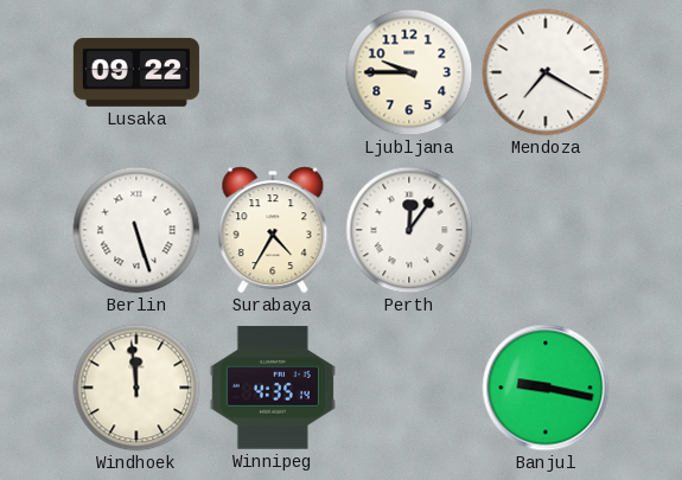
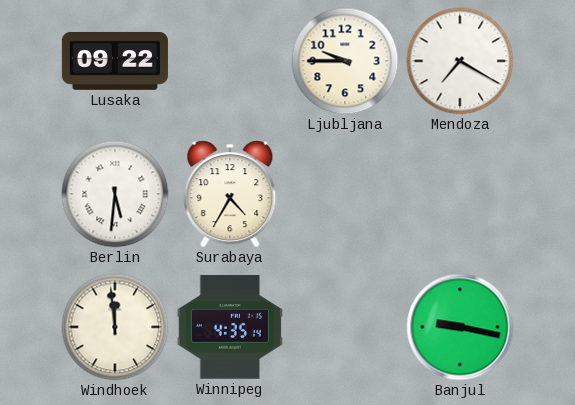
Berlin: 5:27 -> 5:31 (115, 194)
Perth: 12:06 -> none (409, 230)
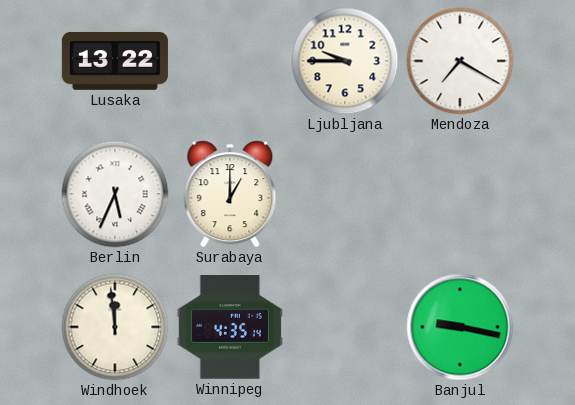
Lusaka: 09:22 -> 13:22 (115, 61)
Berlin: 5:31 -> 5:34 (115, 194)
Surabaya: 4:35 -> 1:00 (230, 194)
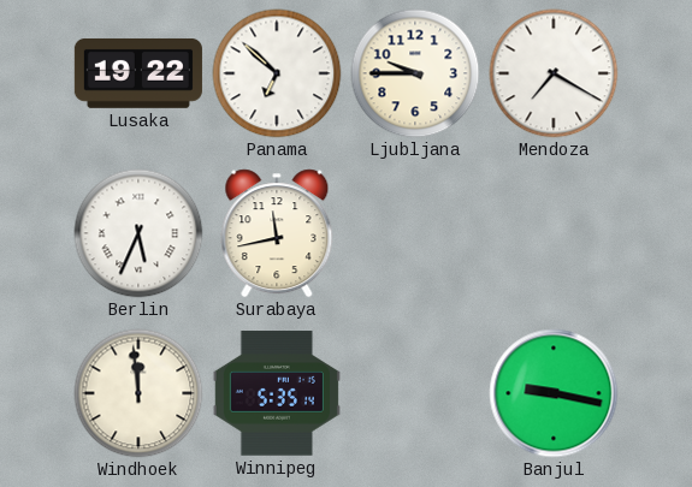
Lusaka: 13:22 -> 19:22 (138, 73)
Panama: none -> 6:52 (277, 73)
Surabaya: 1:00 -> 11:43 (277, 233)
Winnipeg: 4:35 -> 5:35 (277, 393)
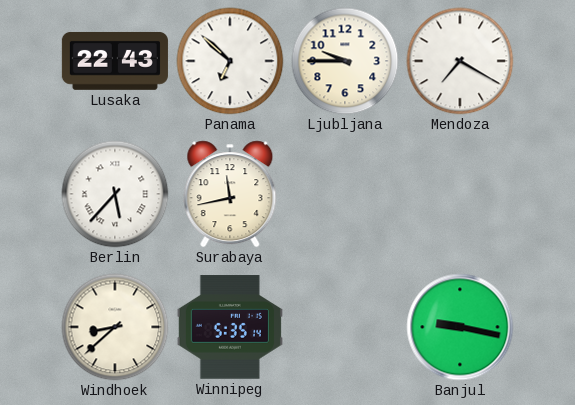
Lusaka: 19:22 -> 22:43 (115, 61)
Berlin: 5:34 -> 5:37 (115, 194)
Windhoek: 11:59 -> 8:38 (115, 327)
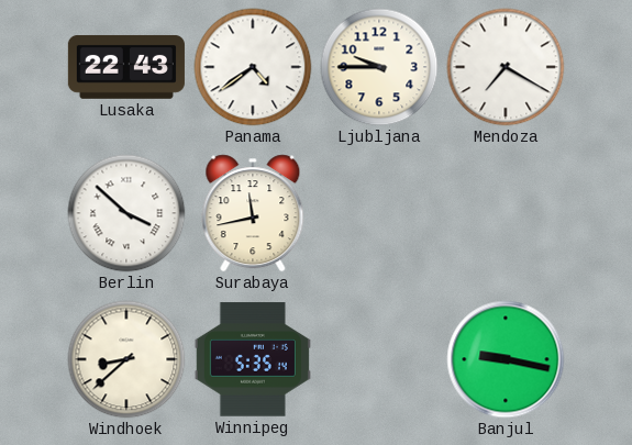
Panama: 6:52 -> 4:39 (253, 67)
Berlin: 5:37 -> 3:52 (126, 213)
